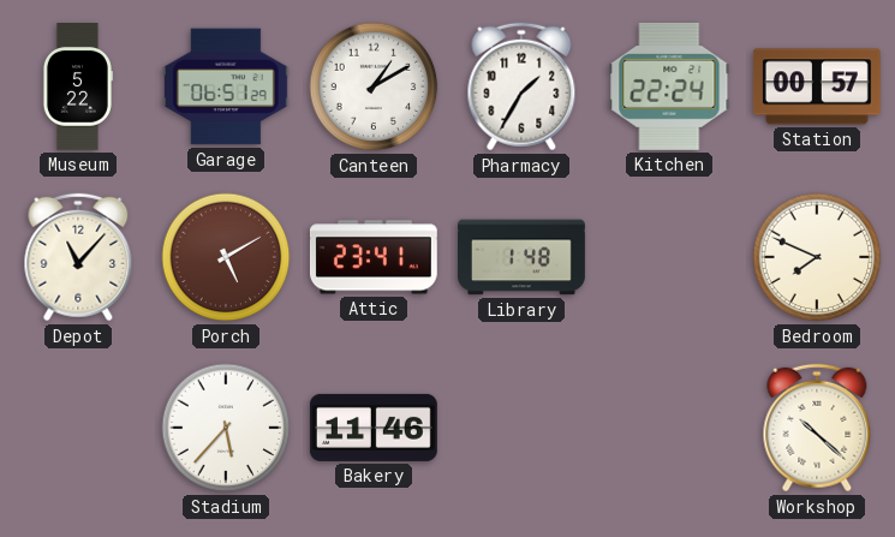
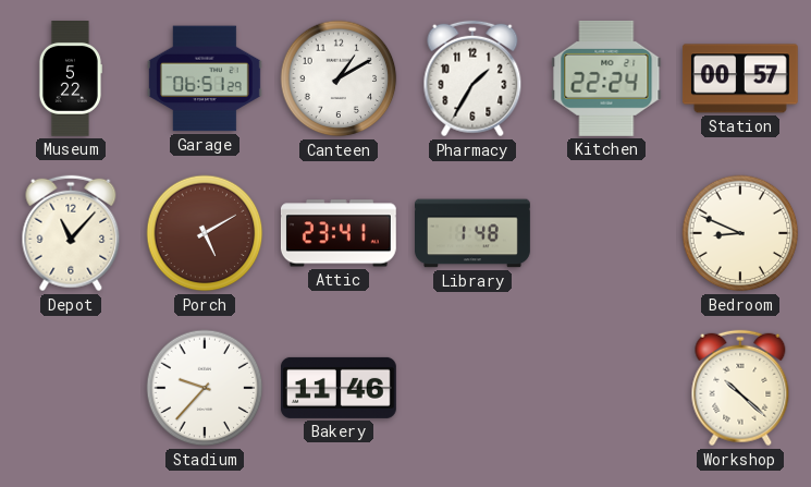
Bedroom: 7:49 -> 8:49 (740, 233)
Stadium: 5:37 -> 9:37 (205, 388)
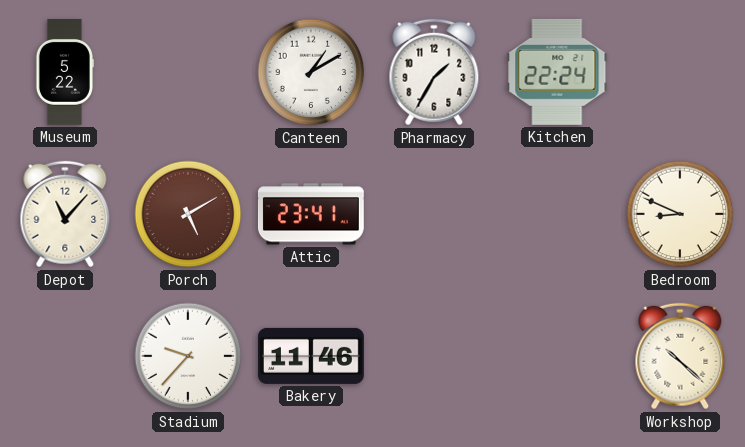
Garage: 06:51 -> none (205, 78)
Station: 00:57 -> none (740, 78)
Library: 1:48 -> none (474, 233)
